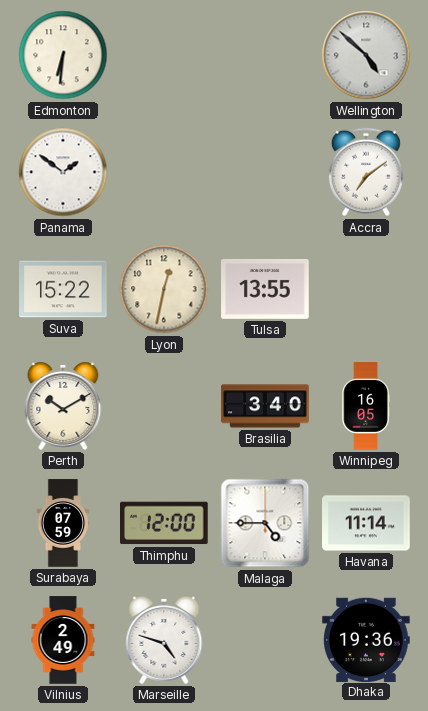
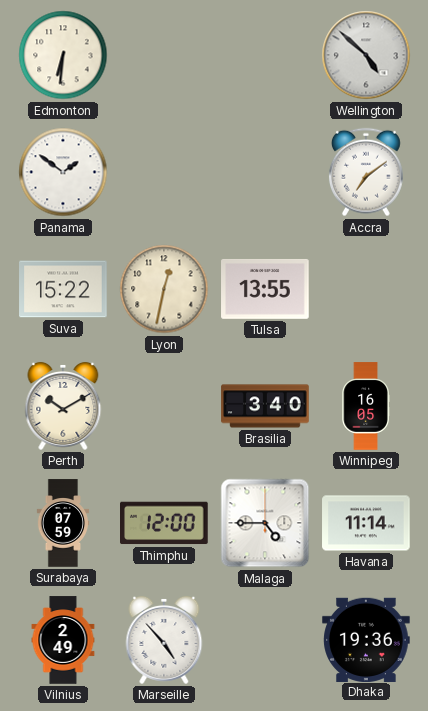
Marseille: 4:48 -> 4:53 (164, 640)
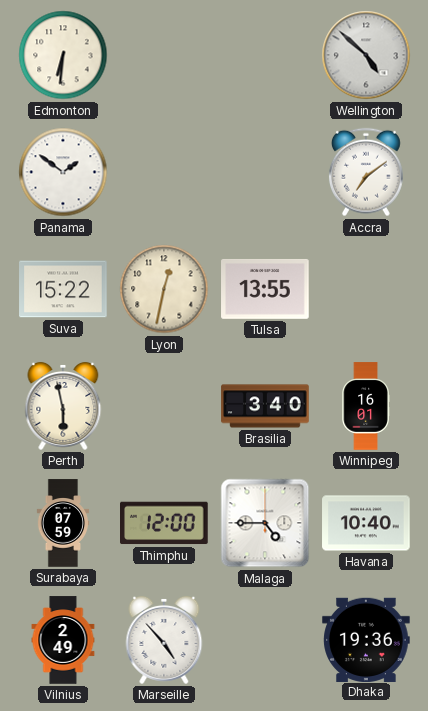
Perth: 10:10 -> 5:58 (63, 406)
Winnipeg: 16:05 -> 16:01 (366, 406)
Havana: 11:14 -> 10:40 (366, 523)
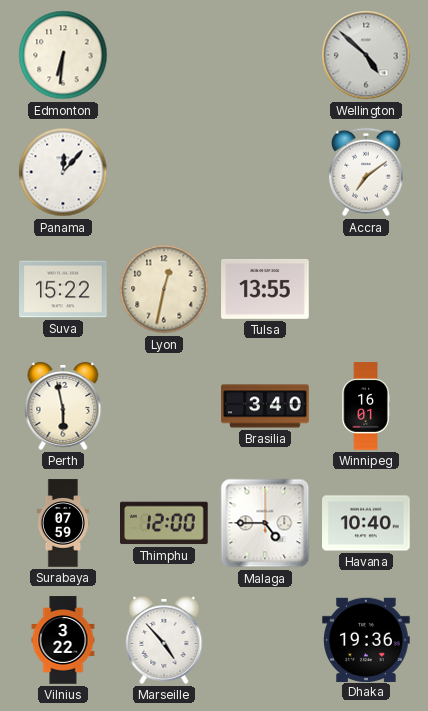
Panama: 1:51 -> 12:07 (63, 172)
Vilnius: 2:49 -> 3:22 (63, 640)
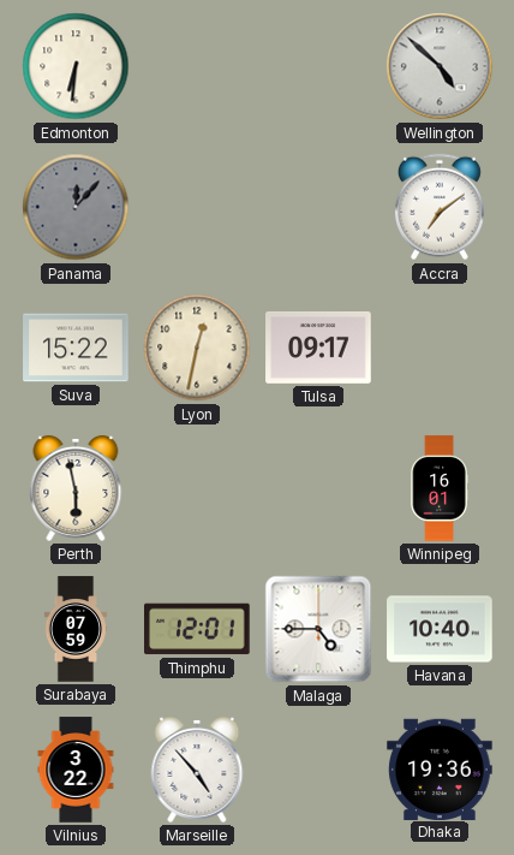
Panama dial: white -> grey (76, 207)
Tulsa: 13:55 -> 09:17 (318, 348)
Brasilia: 3:40 -> none (265, 406)
Thimphu: 12:00 -> 12:01 (198, 629)
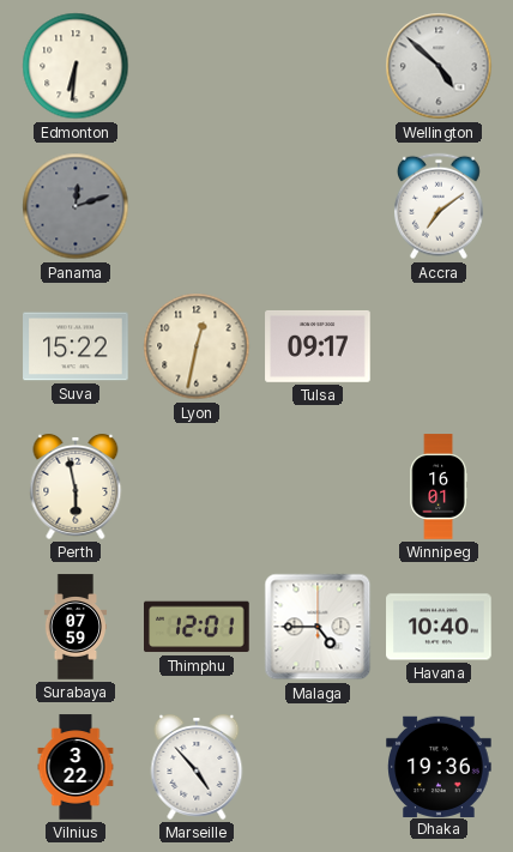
Panama: 12:07 -> 12:12 (76, 206)
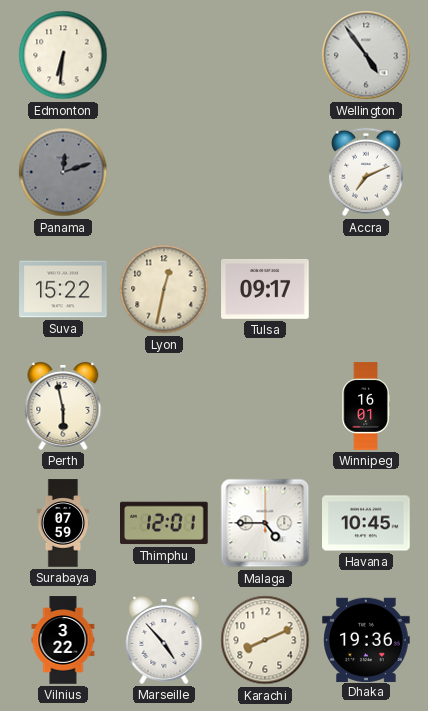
Wellington: 4:52 -> 4:54 (366, 55)
Accra: 7:09 -> 7:11 (366, 172)
Havana: 10:40 -> 10:45 (366, 523)
Karachi: none -> 8:11 (265, 640)
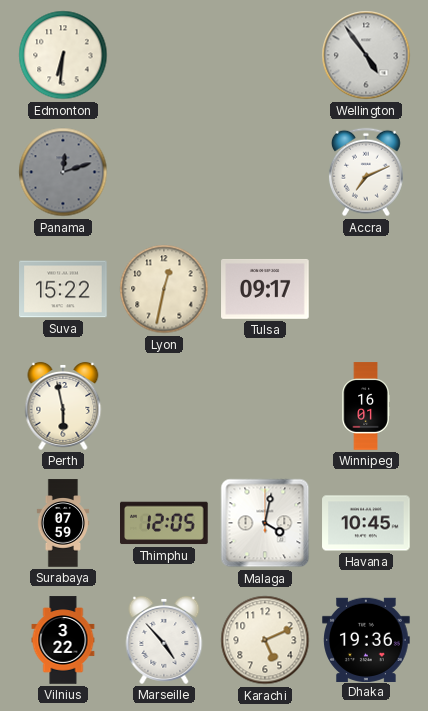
Thimphu: 12:01 -> 12:05 (165, 523)
Malaga: 4:45 -> 4:02 (265, 523)
Karachi: 8:11 -> 5:11 (265, 640)
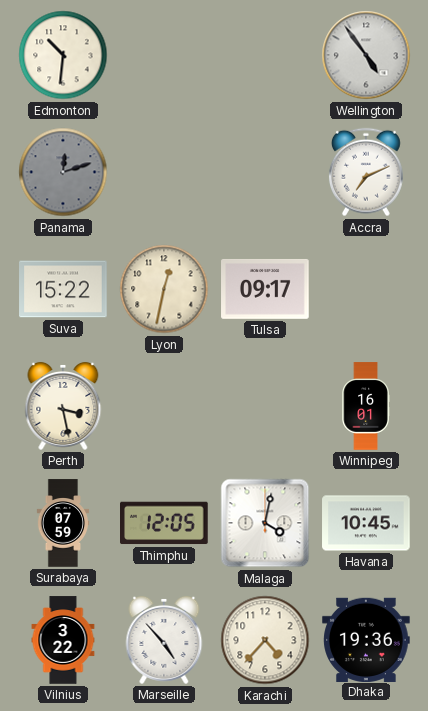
Edmonton: 6:31 -> 10:31 (63, 55)
Perth: 5:58 -> 3:28 (63, 406)
Karachi: 5:11 -> 4:37 (265, 640)
